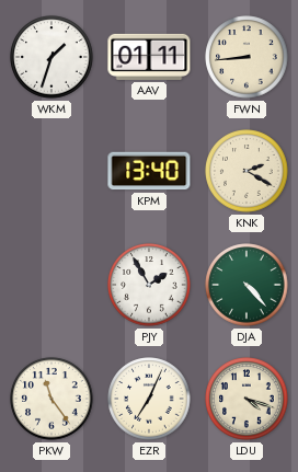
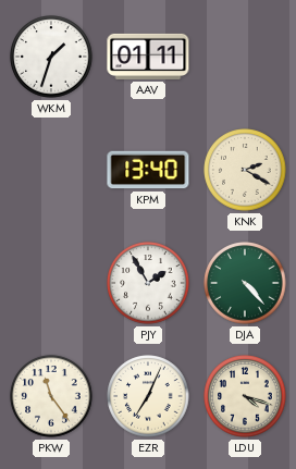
FWN: 8:44 -> none (247, 57)
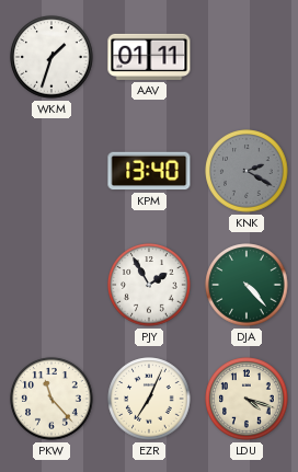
KNK dial: cream -> grey (247, 171)
PKW: 11:24 -> 11:23 (51, 399)
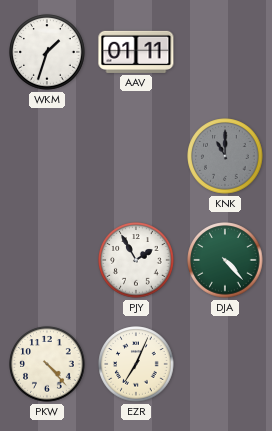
KPM: 13:40 -> none (149, 171)
KNK: 2:20 -> 11:00 (225, 156)
PKW: 11:23 -> 4:23 (47, 364)
LDU: 4:18 -> none (247, 399)
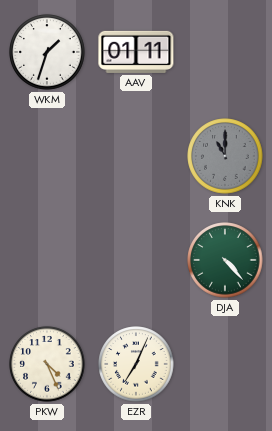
PJY: 1:55 -> none (136, 260)
PKW: 4:23 -> 4:26 (47, 364)
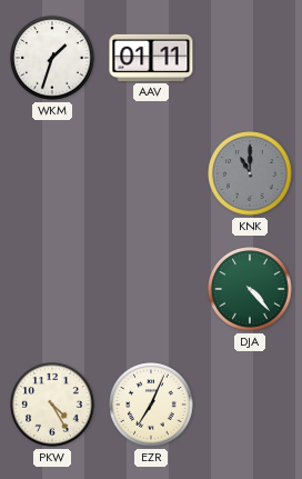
PKW: 4:26 -> 4:25 (52, 405)
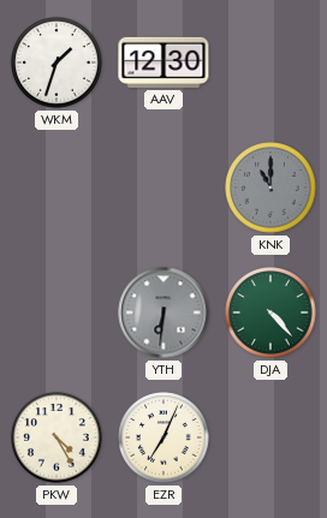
AAV: 01:11 -> 12:30 (163, 62)
YTH: none -> 6:31 (163, 312)
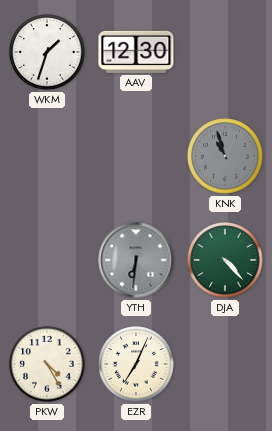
KNK: 11:00 -> 10:57 (225, 156)
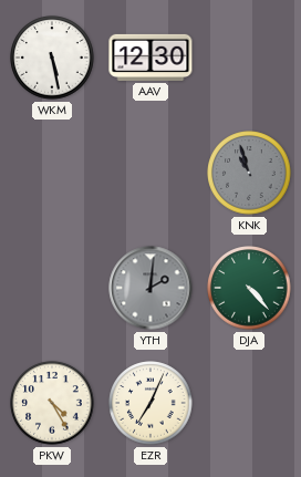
WKM: 1:33 -> 5:28 (52, 58)
YTH: 6:31 -> 2:01 (150, 288)
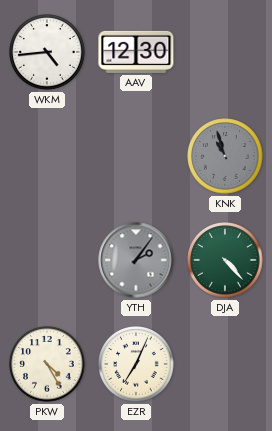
WKM: 5:28 -> 4:44 (47, 52)
YTH: 2:01 -> 2:06 (136, 260)
